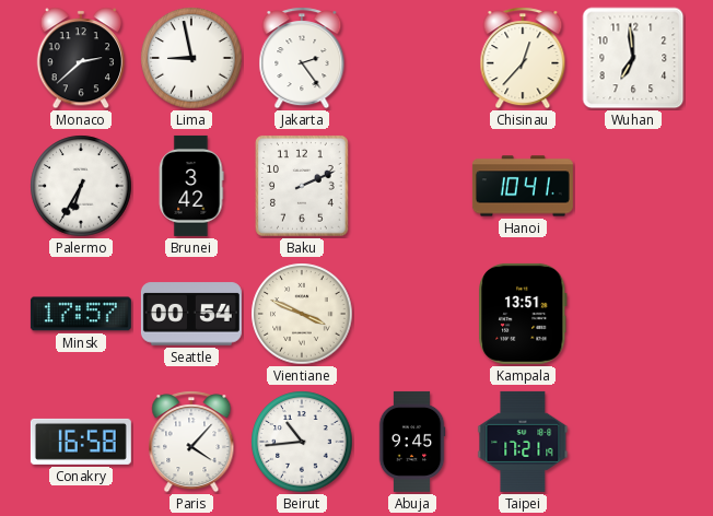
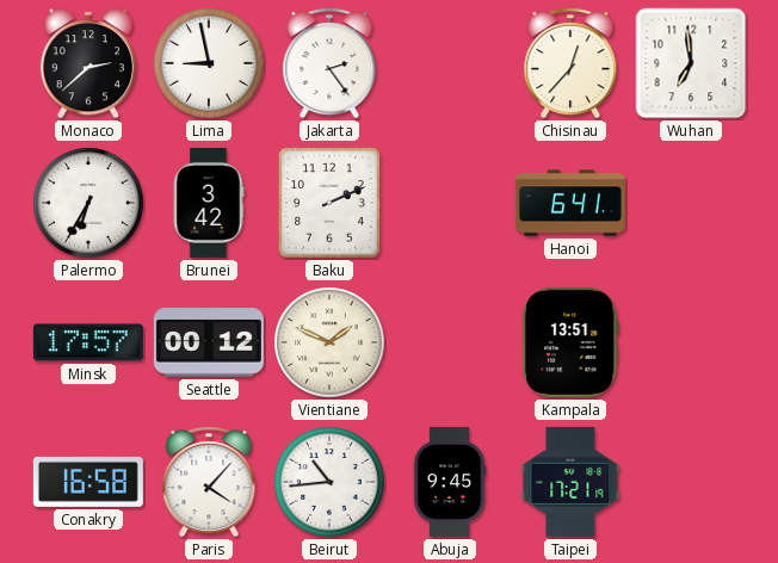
Hanoi: 10:41 -> 6:41 (570, 203)
Seattle: 00:54 -> 00:12 (209, 342)
Vientiane: 3:49 -> 1:49 (329, 342)
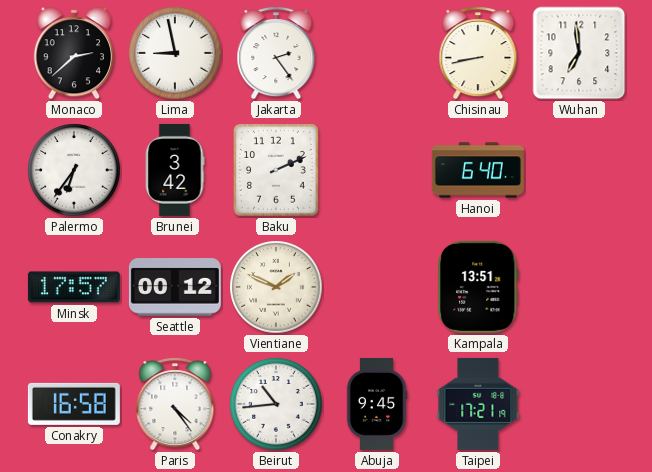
Chisinau: 12:37 -> 8:43 (478, 53)
Palermo: 6:35 -> 6:36 (74, 170)
Hanoi: 6:41 -> 6:40 (478, 170)
Paris: 4:07 -> 4:24 (175, 404)
